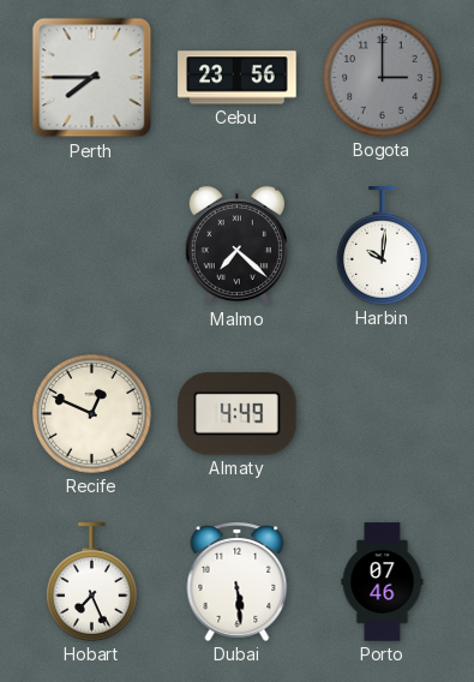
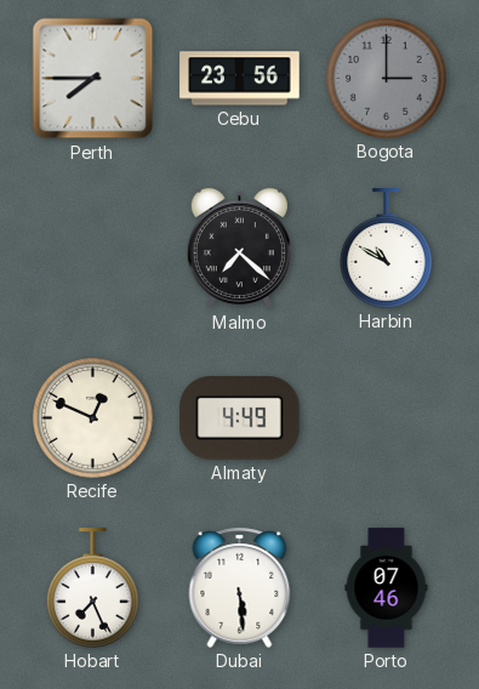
Harbin: 10:01 -> 10:50 (386, 249)
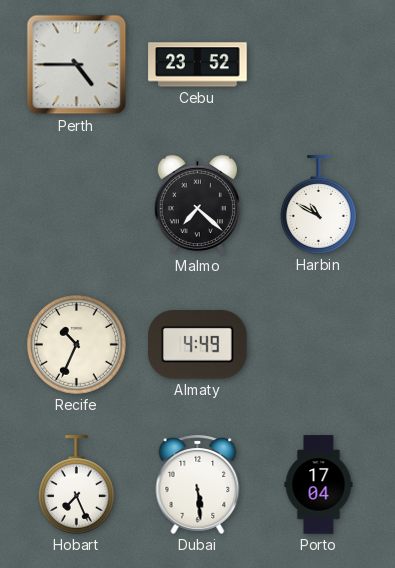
Perth: 7:45 -> 4:45 (77, 65)
Cebu: 23:56 -> 23:52 (198, 65)
Bogota: 3:00 -> none (387, 79)
Recife: 12:49 -> 10:34 (77, 345)
Porto: 07:46 -> 17:04 (319, 485)
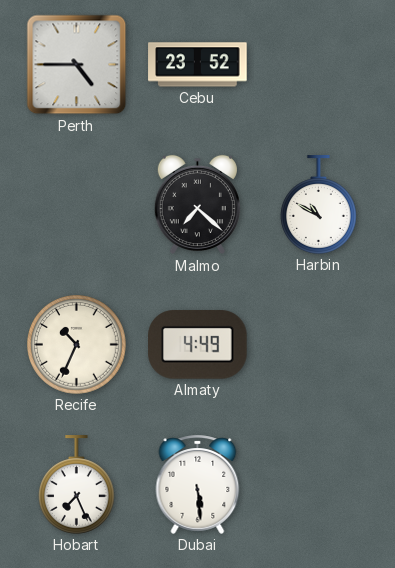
Porto: 17:04 -> none (319, 485)
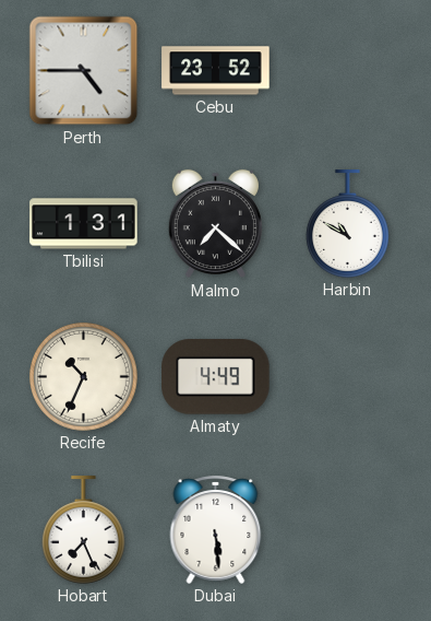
Tbilisi: none -> 1:31 (84, 224)
